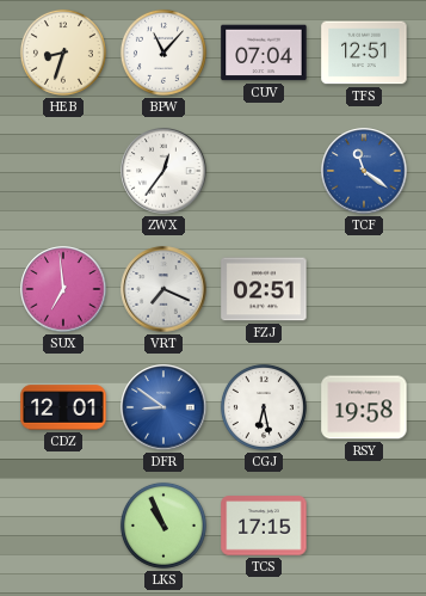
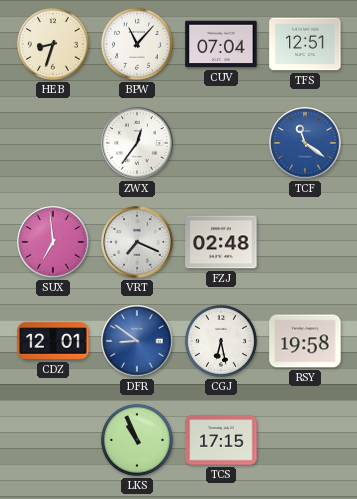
FZJ: 02:51 -> 02:48 (221, 242)
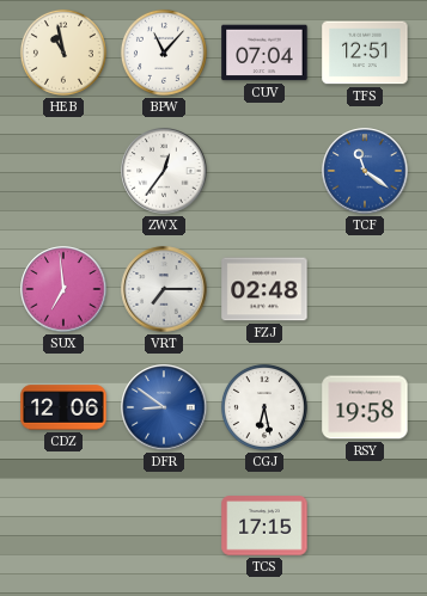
HEB: 8:33 -> 10:58 (63, 53)
VRT: 7:19 -> 7:15 (164, 289)
CDZ: 12:01 -> 12:06 (63, 407)
LKS: 10:56 -> none (137, 440)
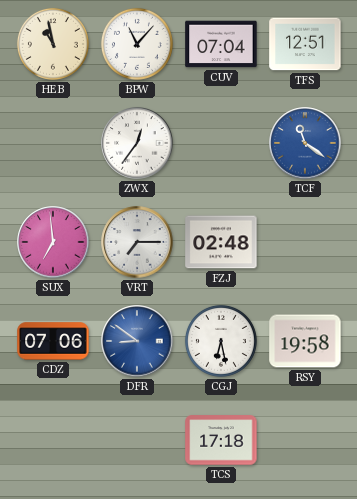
CDZ: 12:06 -> 07:06 (53, 341)
TCS: 17:15 -> 17:18 (221, 440)
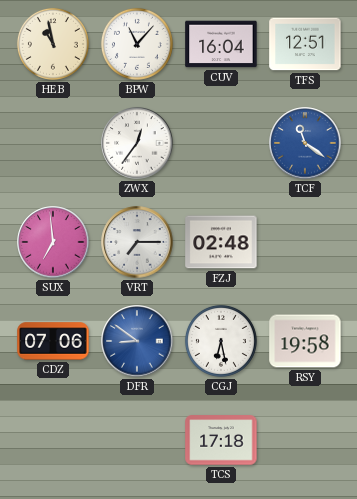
CUV: 07:04 -> 16:04 (221, 44)
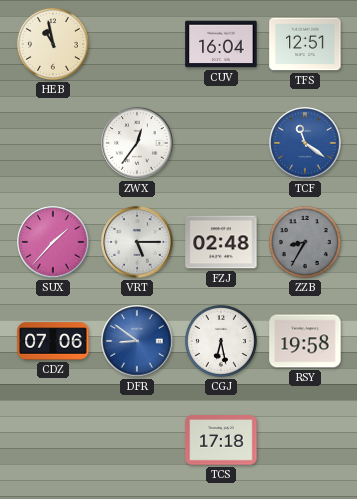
BPW: 11:07 -> none (137, 44)
SUX: 6:59 -> 1:37 (53, 242)
VRT: 7:15 -> 5:15 (137, 242)
ZZB: none -> 8:35 (305, 242)
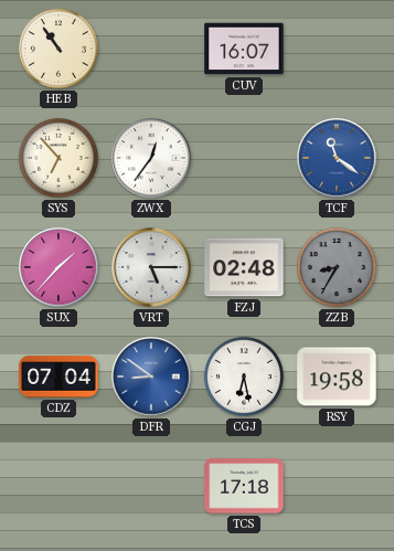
HEB: 10:58 -> 10:54 (58, 49)
CUV: 16:04 -> 16:07 (244, 49)
TFS: 12:51 -> none (305, 44)
SYS: none -> 6:53 (58, 158)
CDZ: 07:06 -> 07:04 (58, 377)
